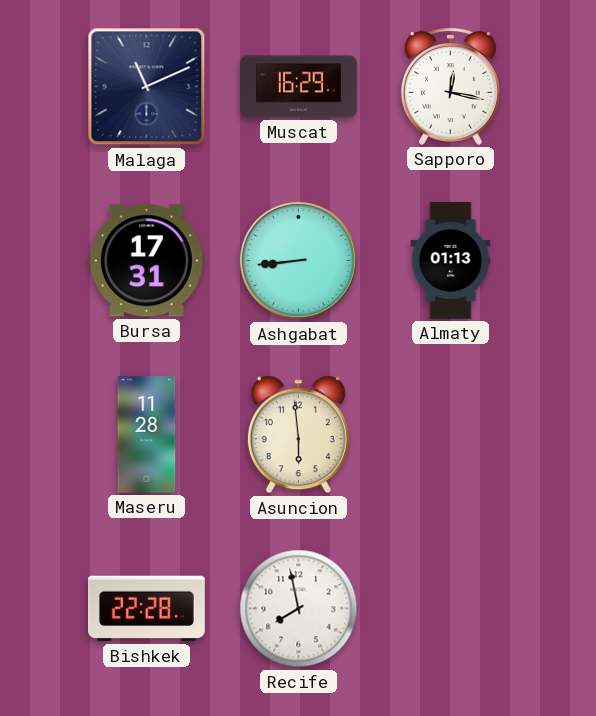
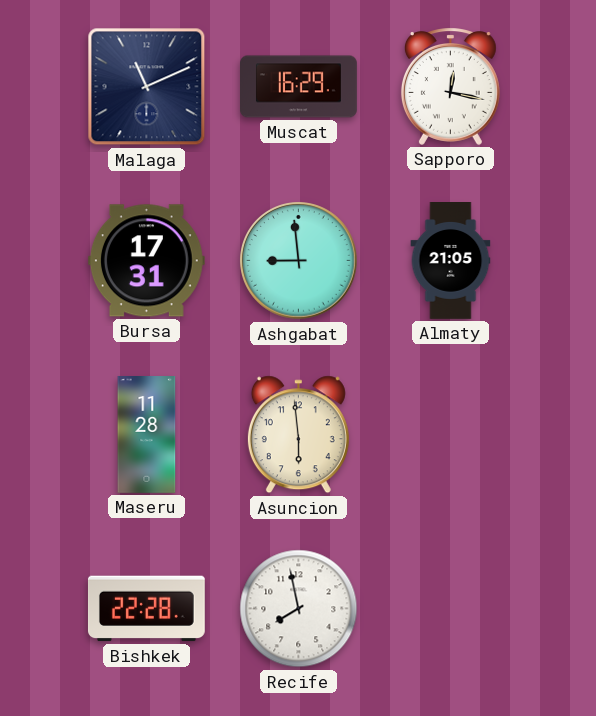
Ashgabat: 8:44 -> 8:59 (299, 261)
Almaty: 01:13 -> 21:05 (451, 261)
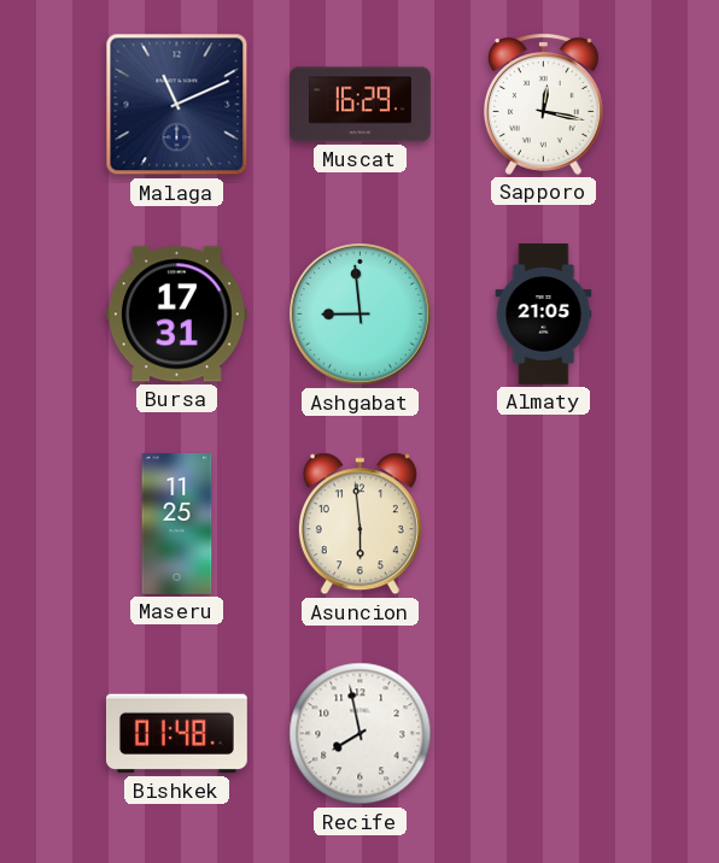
Maseru: 11:28 -> 11:25 (177, 524)
Bishkek: 22:28 -> 01:48 (176, 734)
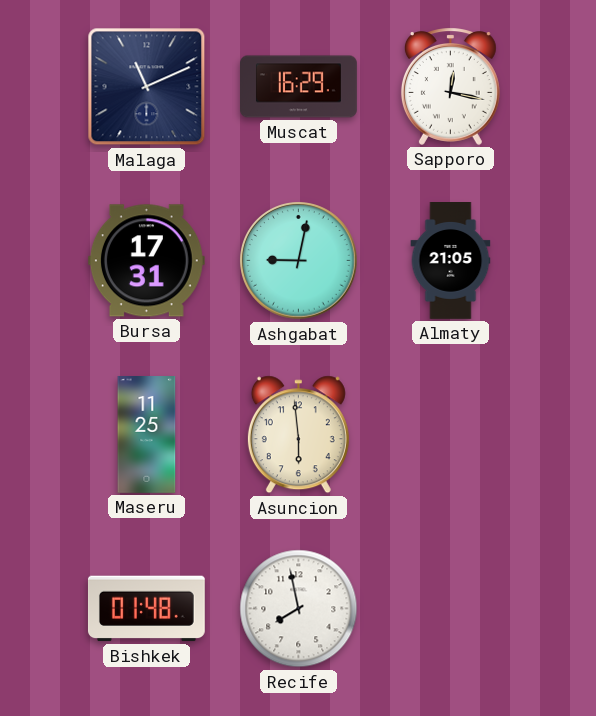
Ashgabat: 8:59 -> 9:02 (299, 261)
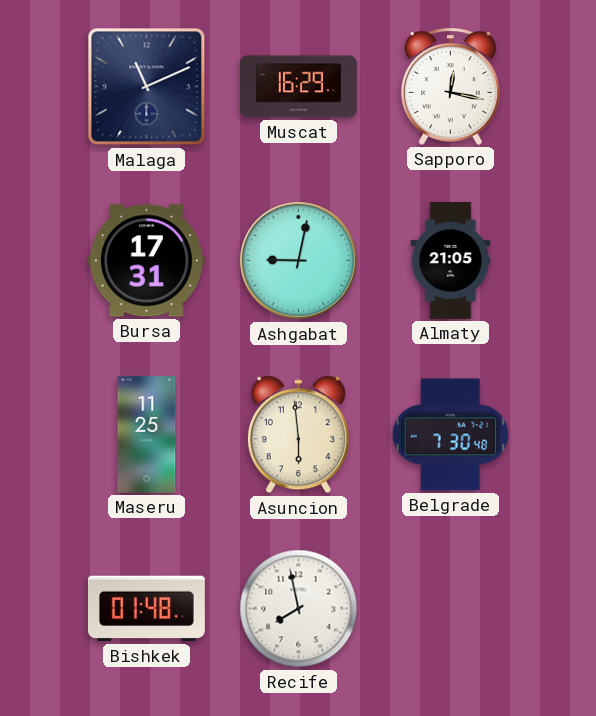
Belgrade: none -> 7:30 (451, 435)
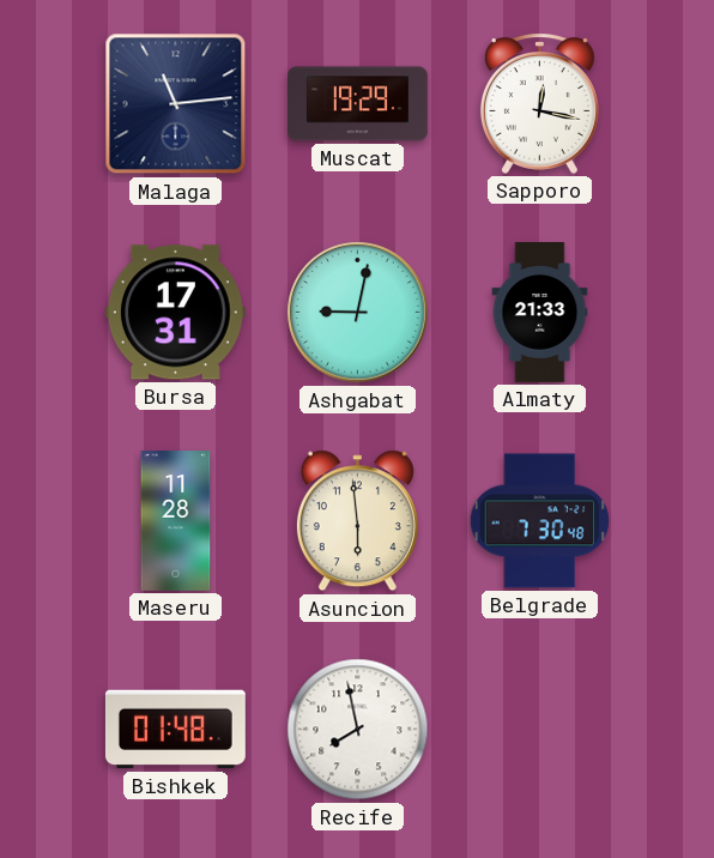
Malaga: 11:11 -> 11:14 (176, 104)
Muscat: 16:29 -> 19:29 (358, 104)
Almaty: 21:05 -> 21:33 (540, 313)
Maseru: 11:25 -> 11:28 (176, 521)
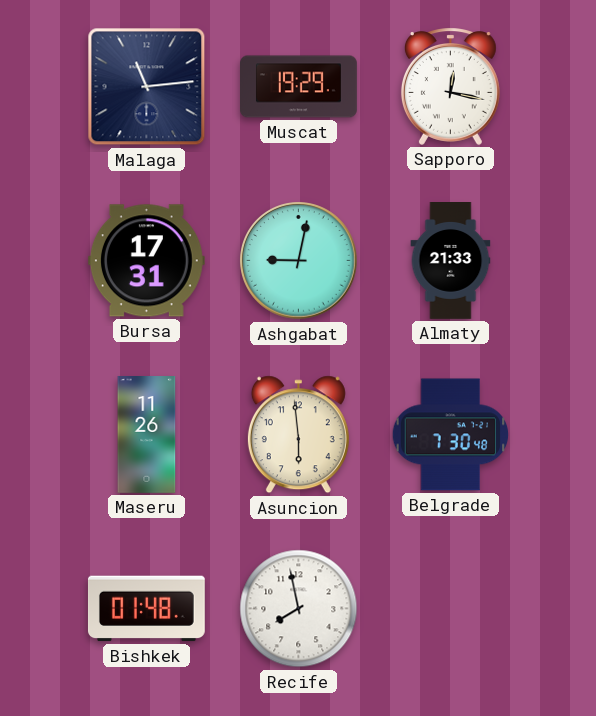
Maseru: 11:28 -> 11:26 (147, 435)
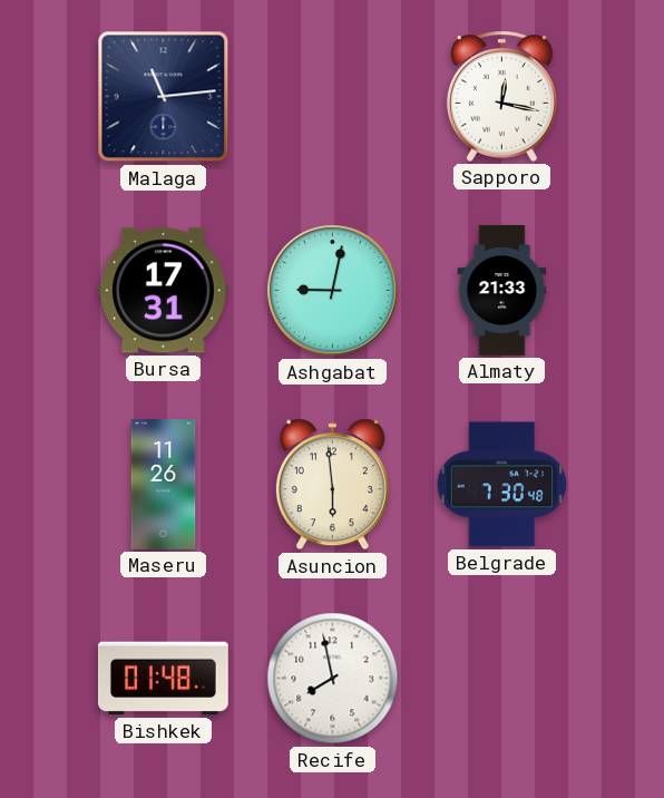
Muscat: 19:29 -> none (299, 87)
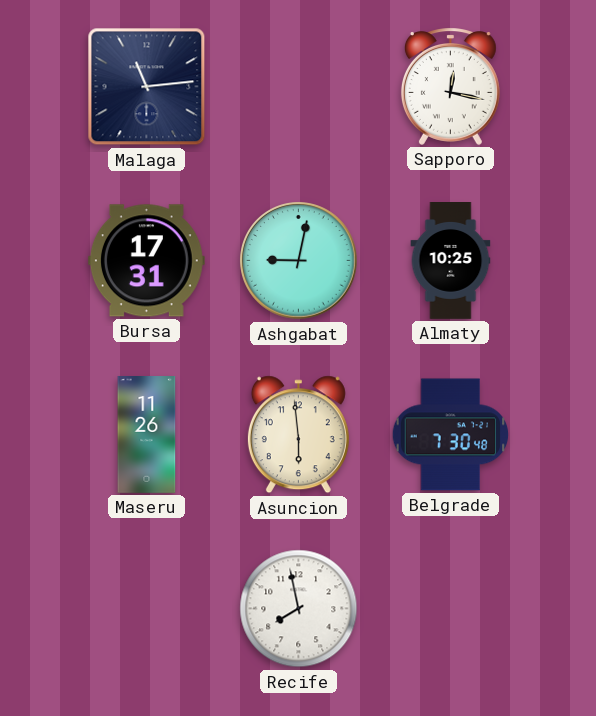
Almaty: 21:33 -> 10:25 (451, 261)
Bishkek: 01:48 -> none (163, 679)
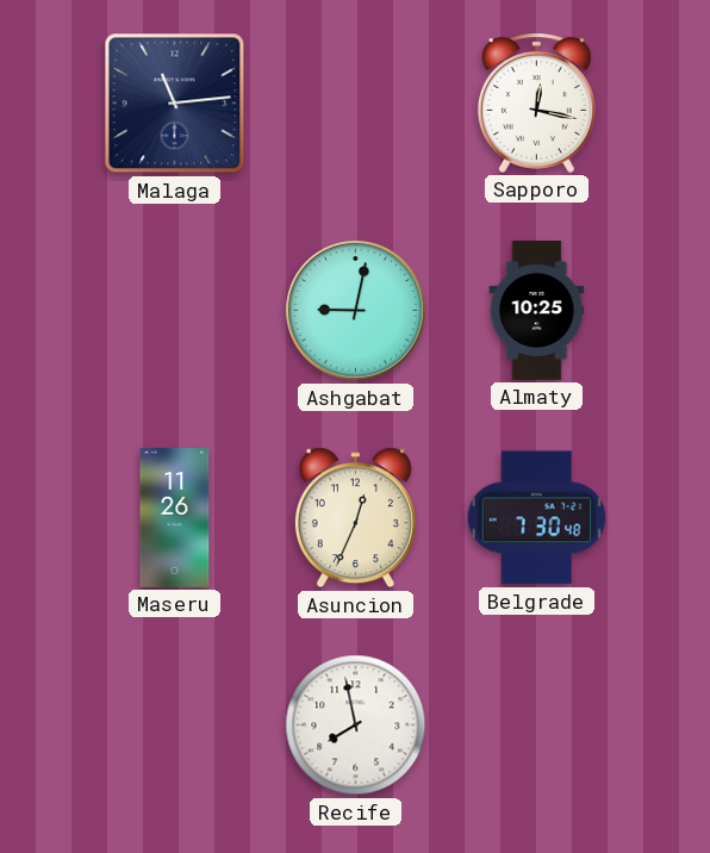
Bursa: 17:31 -> none (146, 261)
Asuncion: 5:59 -> 12:34 (355, 518)
